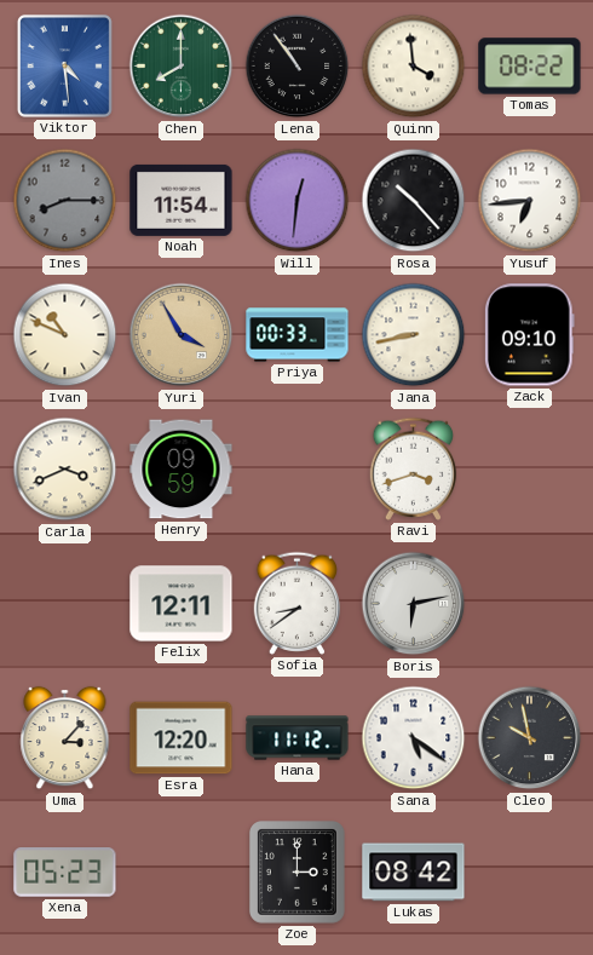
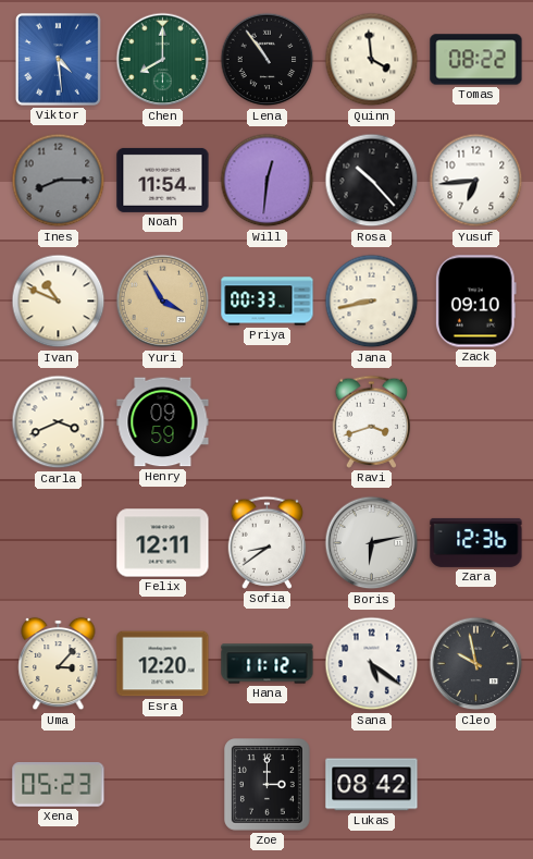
Zara: none -> 12:36 (476, 542)
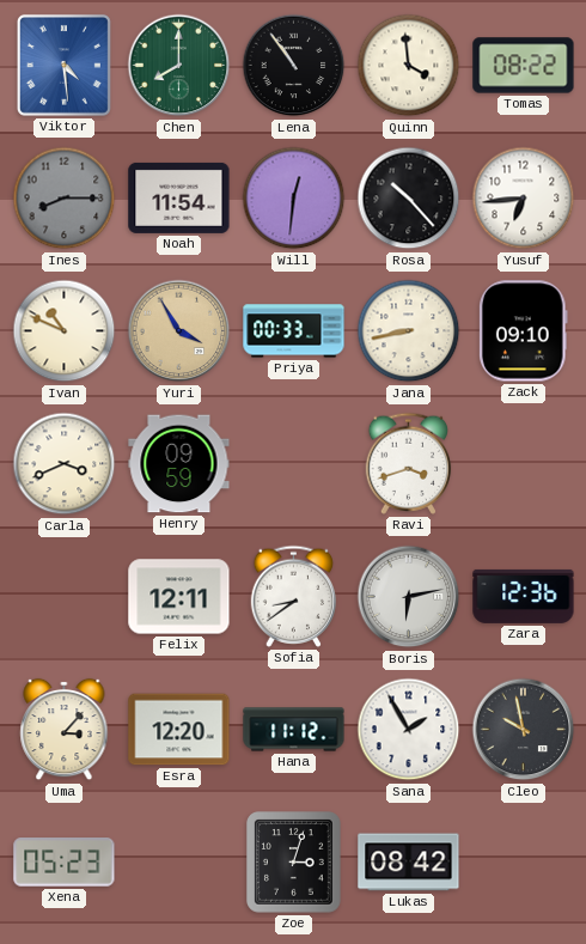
Sana: 5:21 -> 1:55 (409, 730)
Zoe: 3:00 -> 3:03 (294, 863)
